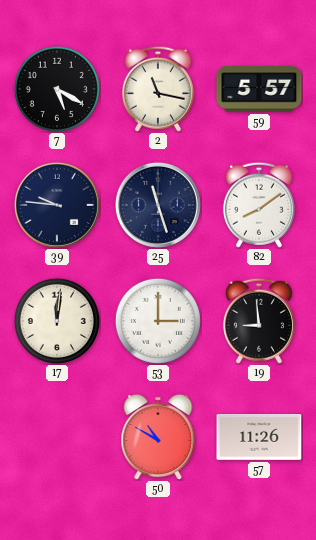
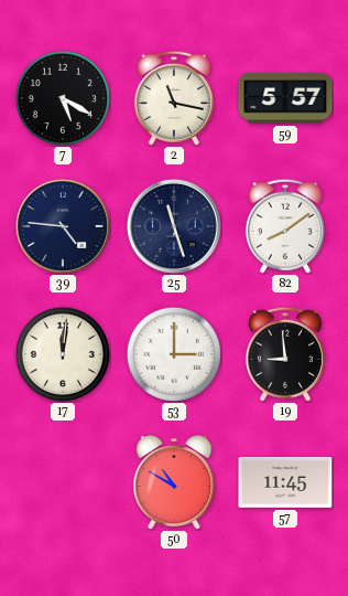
39: 9:46 -> 4:46 (63, 226)
57: 11:26 -> 11:45 (285, 483)
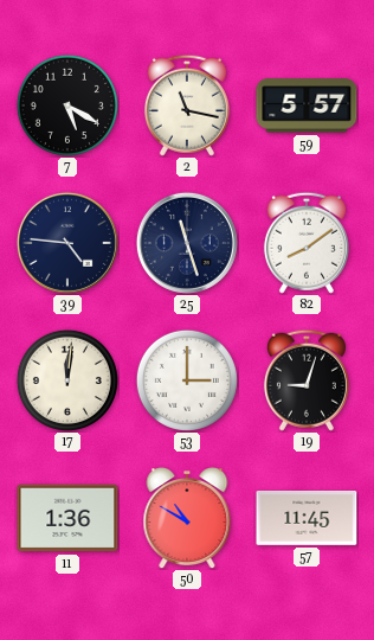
19: 8:59 -> 9:03 (307, 380)
11: none -> 1:36 (67, 518)
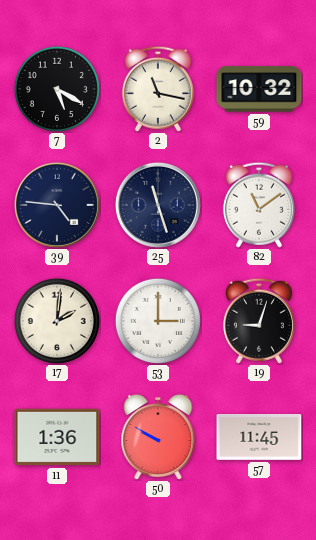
59: 5:57 -> 10:32 (259, 89)
82: 8:09 -> 11:09 (259, 205)
17: 12:01 -> 2:01 (57, 321)
50: 10:50 -> 9:50 (158, 438)
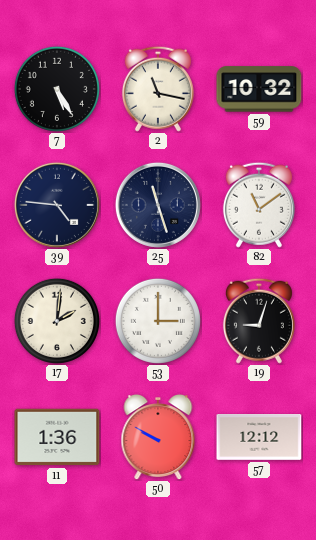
7: 5:20 -> 5:25 (57, 89)
57: 11:45 -> 12:12 (259, 438)
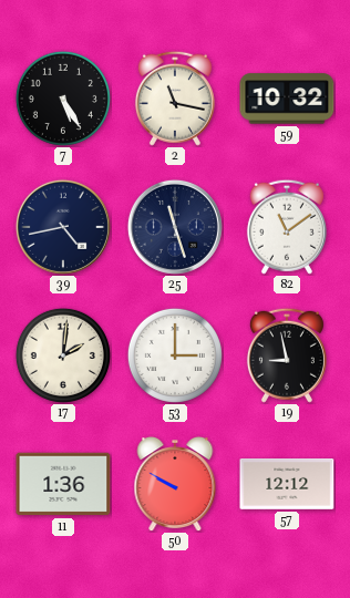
39: 4:46 -> 4:43 (63, 227)
19: 9:03 -> 8:58 (287, 355)
